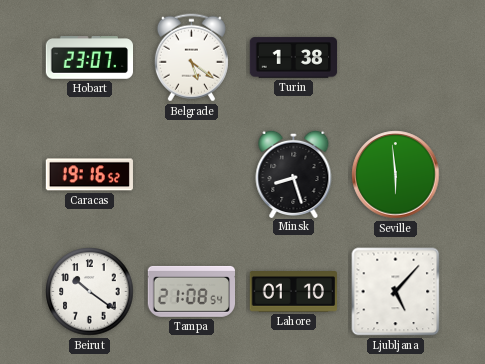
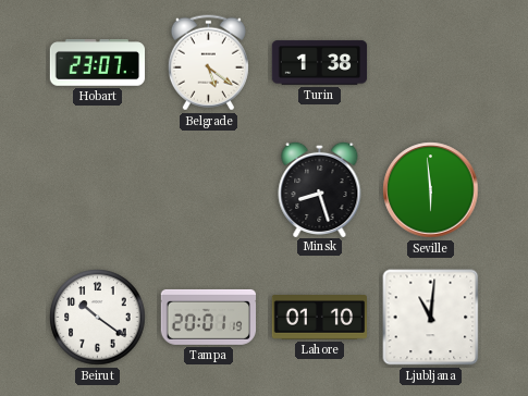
Caracas: 19:16 -> none (89, 175)
Tampa: 21:08 -> 20:01 (208, 317)
Ljubljana: 5:07 -> 11:01 (431, 318)
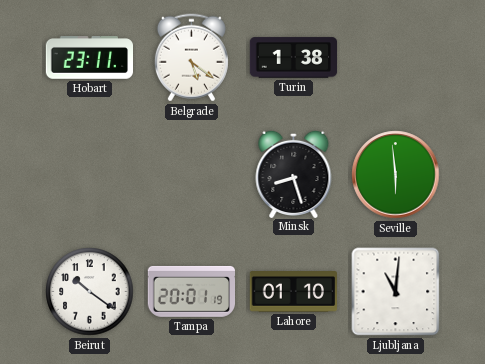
Hobart: 23:07 -> 23:11 (90, 58)
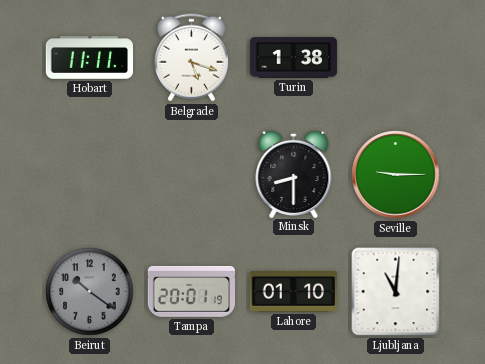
Hobart: 23:11 -> 11:11 (90, 58)
Belgrade: 5:21 -> 5:18 (191, 58)
Minsk: 8:27 -> 8:30 (294, 173)
Seville: 5:59 -> 9:15 (396, 175)
Beirut dial: white -> grey (90, 292)
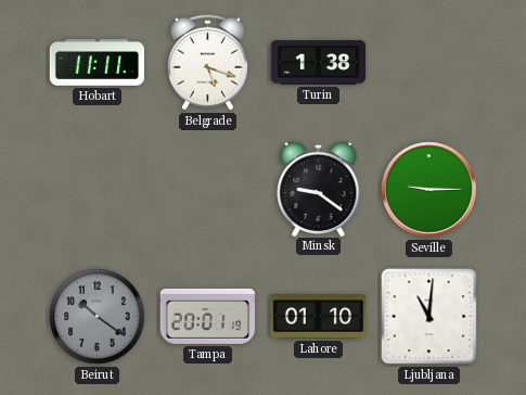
Minsk: 8:30 -> 9:21 (319, 188)
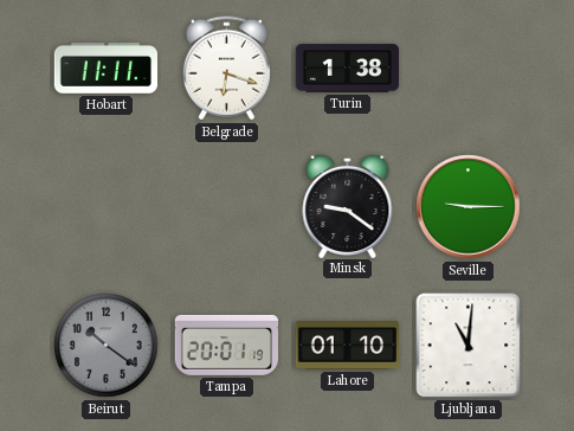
Belgrade: 5:18 -> 6:18 (226, 69)
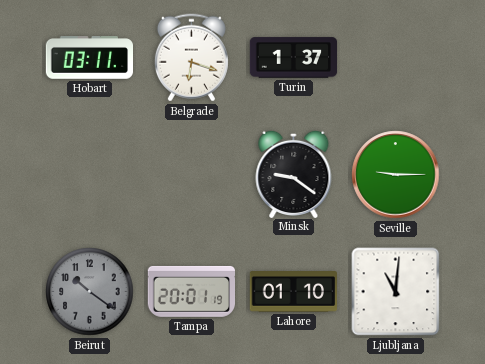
Hobart: 11:11 -> 03:11 (90, 58)
Turin: 1:38 -> 1:37 (294, 58)
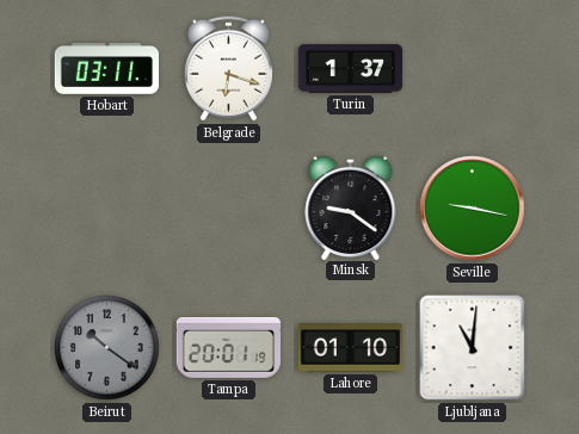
Seville: 9:15 -> 9:17 (473, 209)
